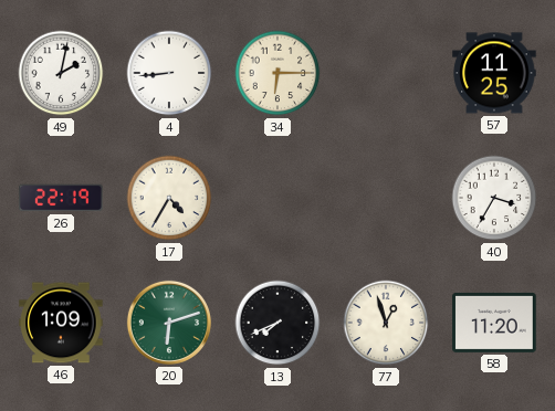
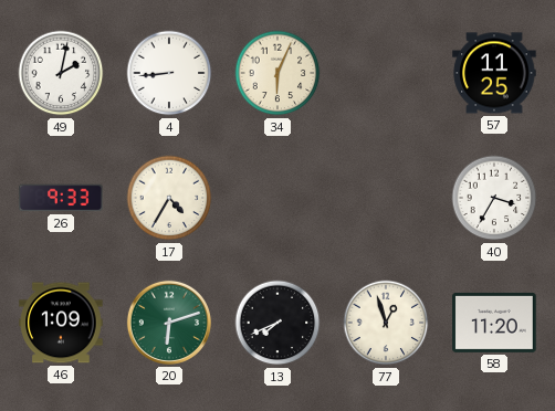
34: 6:15 -> 6:04 (277, 73)
26: 22:19 -> 9:33 (61, 198)
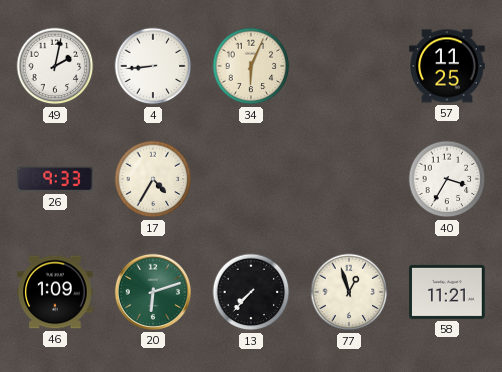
13: 7:41 -> 7:37 (251, 292)
58: 11:20 -> 11:21 (447, 292)
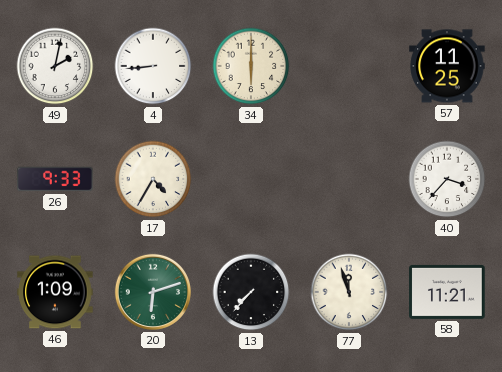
34: 6:04 -> 6:00 (251, 66)
40: 3:35 -> 3:37 (447, 179)
77: 12:57 -> 11:57 (349, 292)
